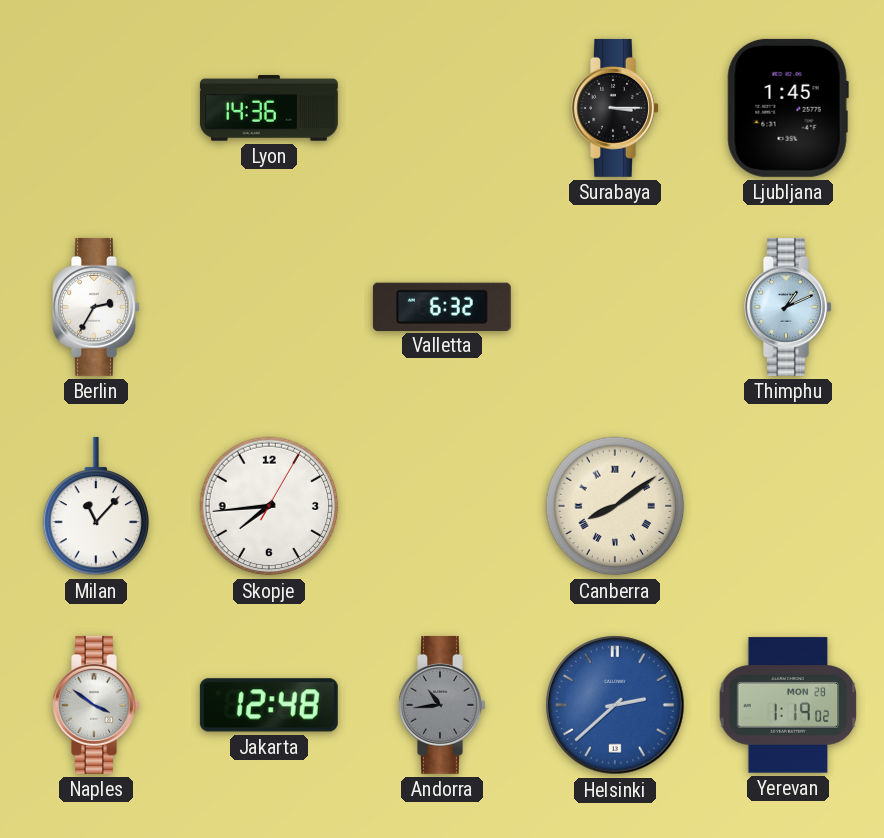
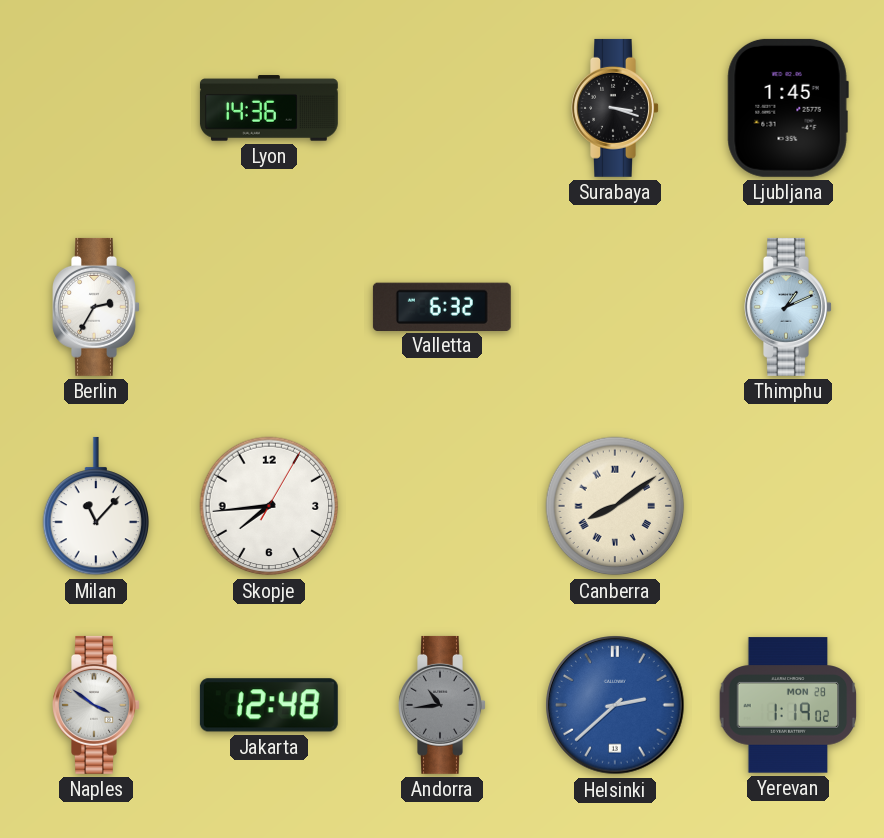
Surabaya: 3:15 -> 3:18 (615, 108)
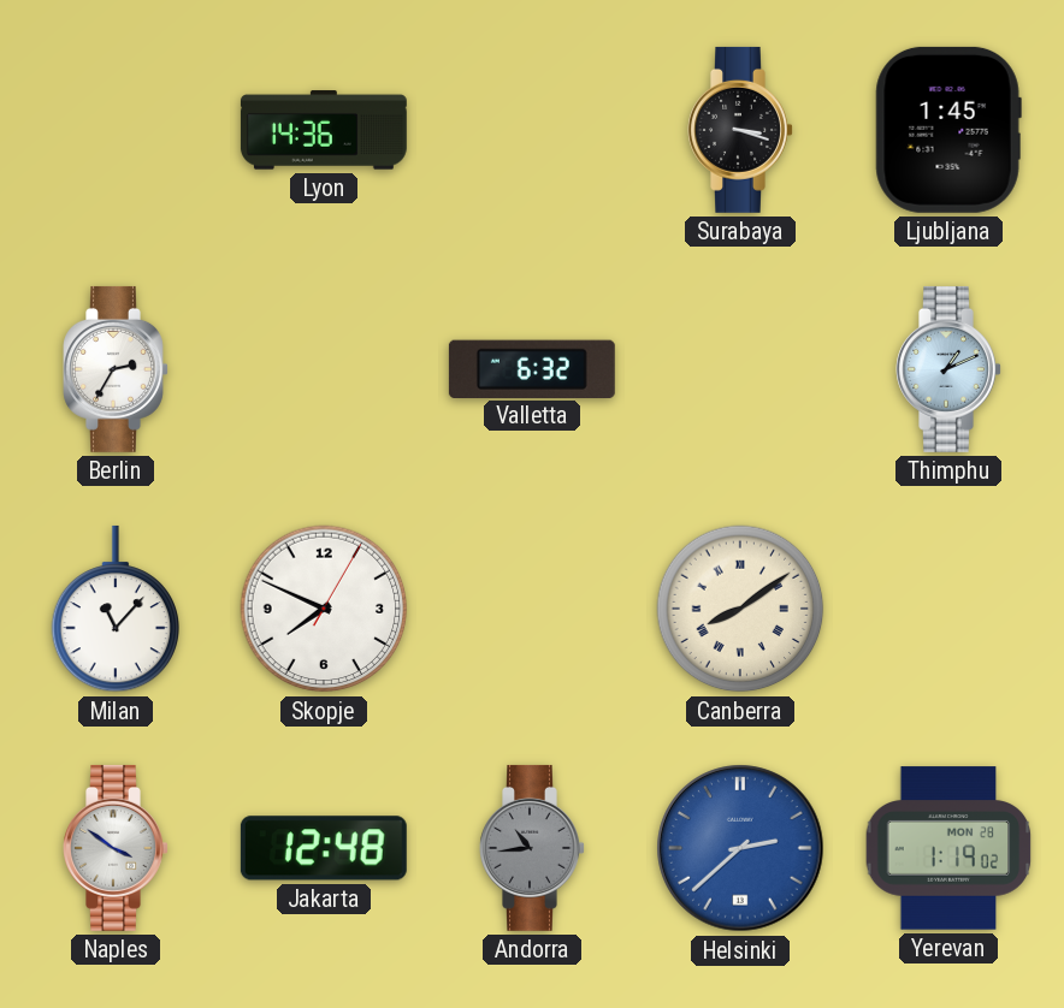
Skopje: 7:44 -> 7:49 (324, 609)
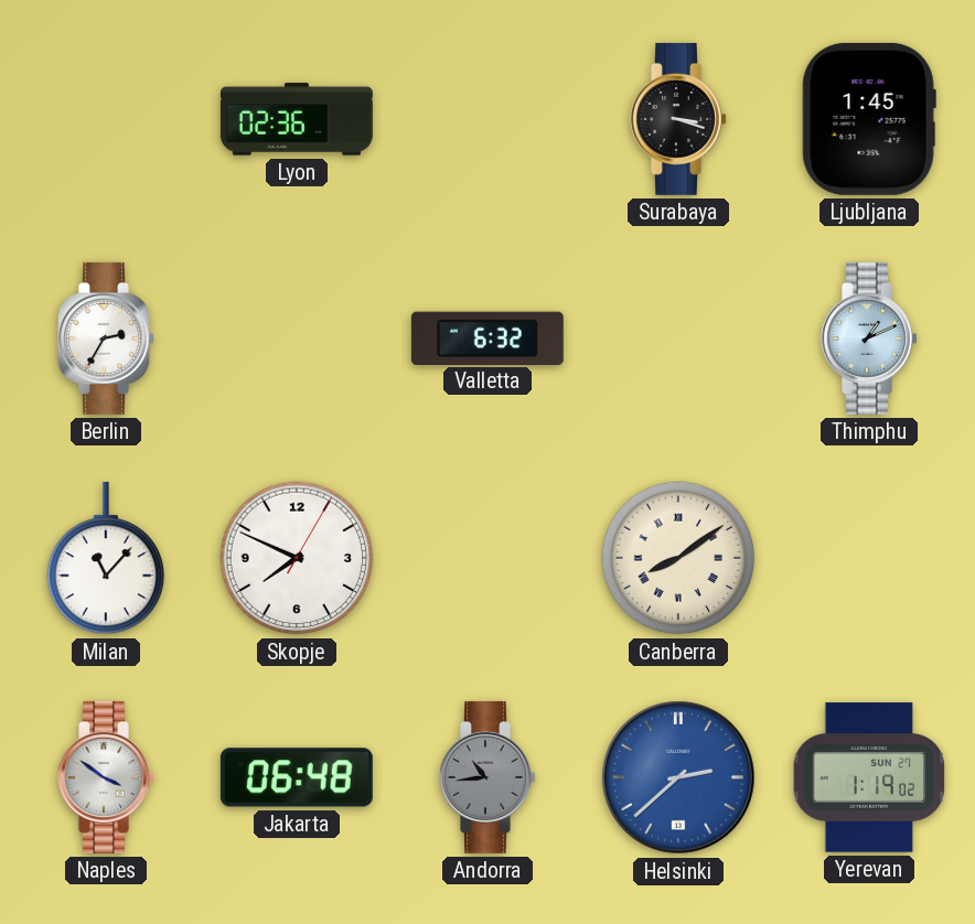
Lyon: 14:36 -> 02:36 (297, 119)
Jakarta: 12:48 -> 06:48 (297, 777)
Yerevan date: MON 28 -> SUN 27 (869, 777)
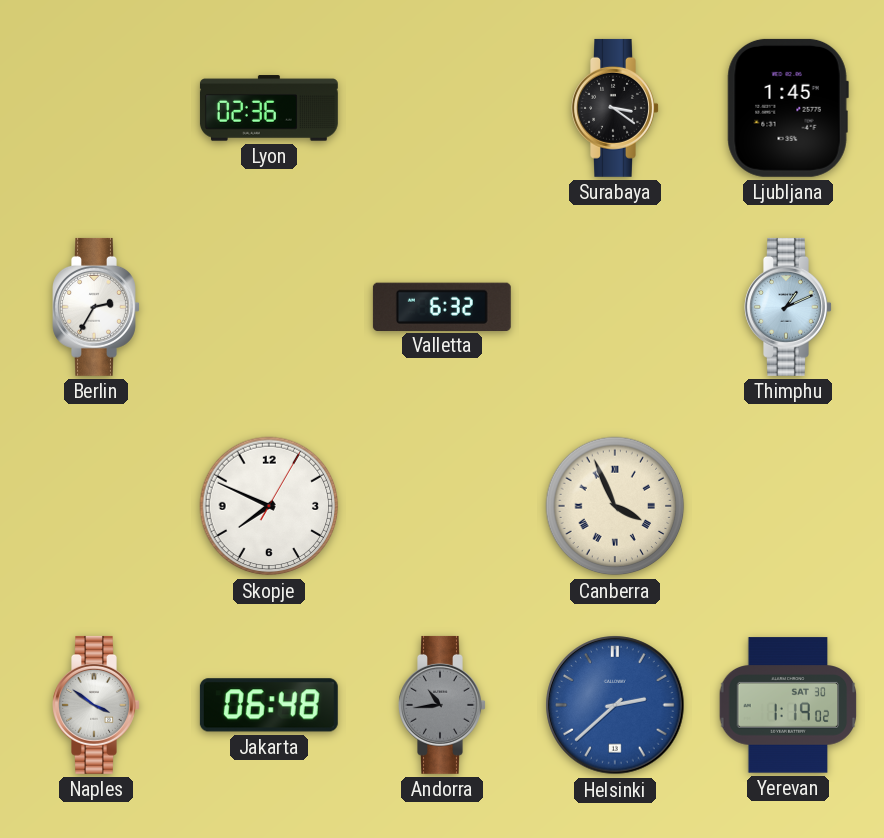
Surabaya: 3:18 -> 3:21 (615, 108)
Milan: 11:07 -> none (106, 558)
Canberra: 8:09 -> 3:56 (615, 506)
Yerevan date: SUN 27 -> SAT 30 (788, 705)
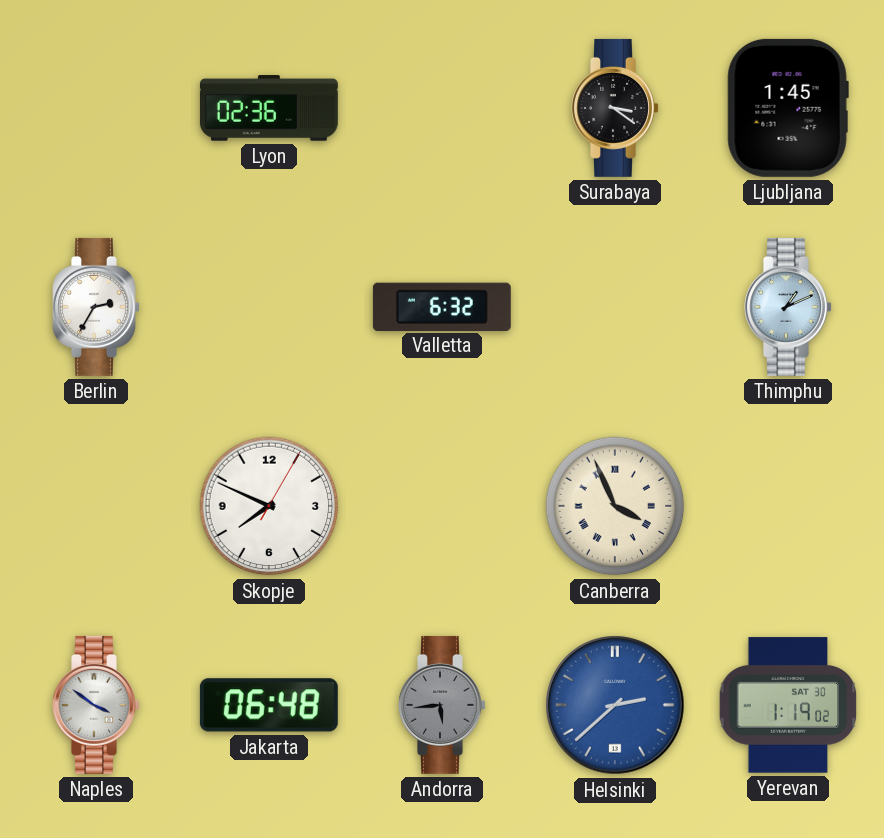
Andorra: 10:44 -> 5:44 (442, 705)
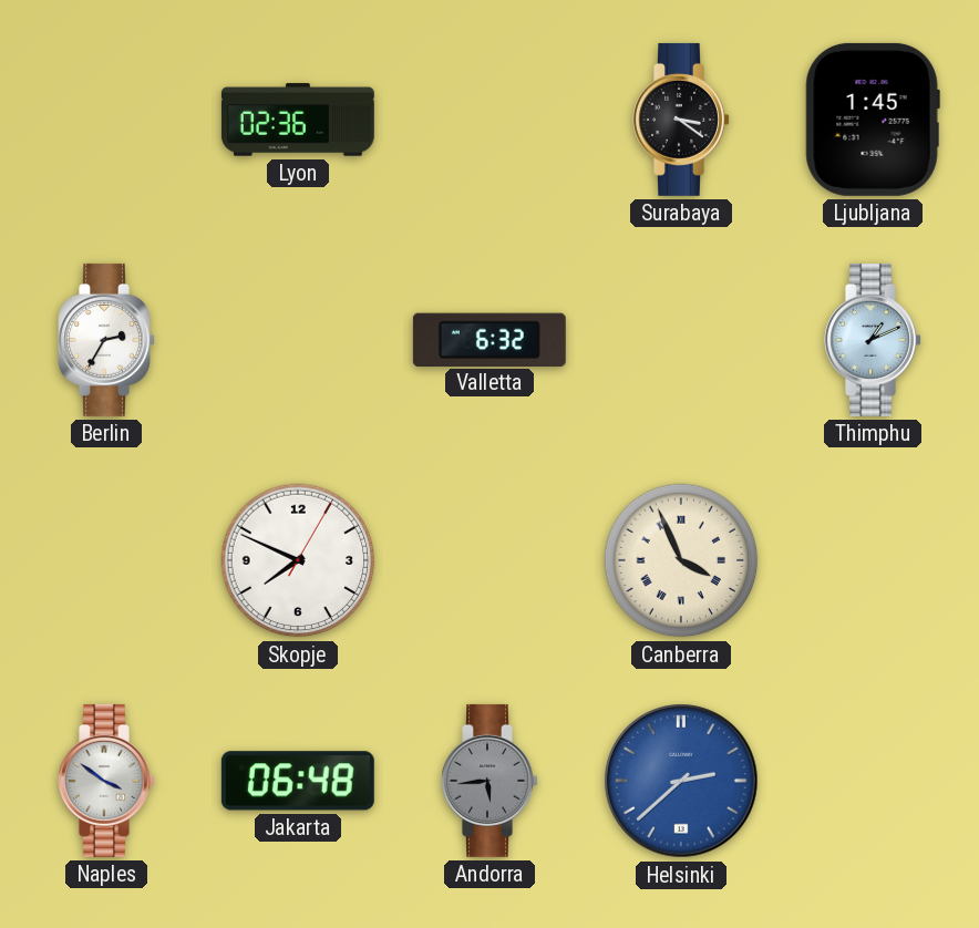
Yerevan: 1:19 -> none (788, 705)
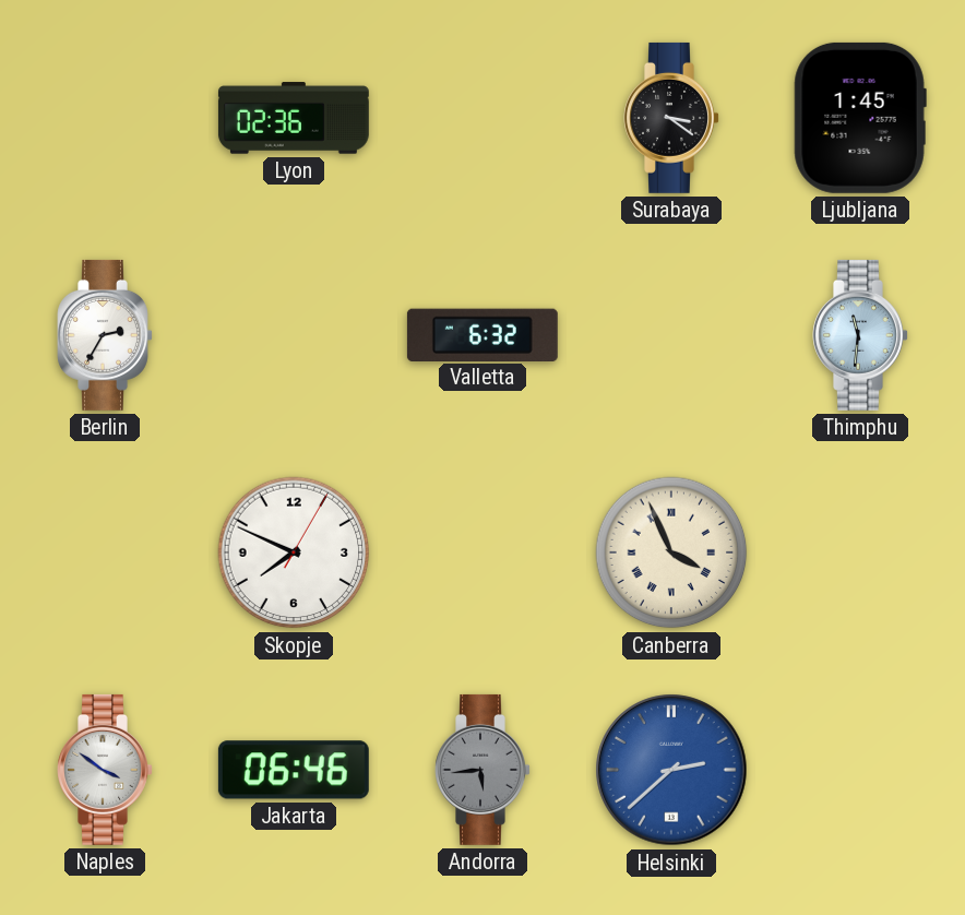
Thimphu: 1:11 -> 11:31 (860, 335)
Jakarta: 06:48 -> 06:46 (294, 770)
